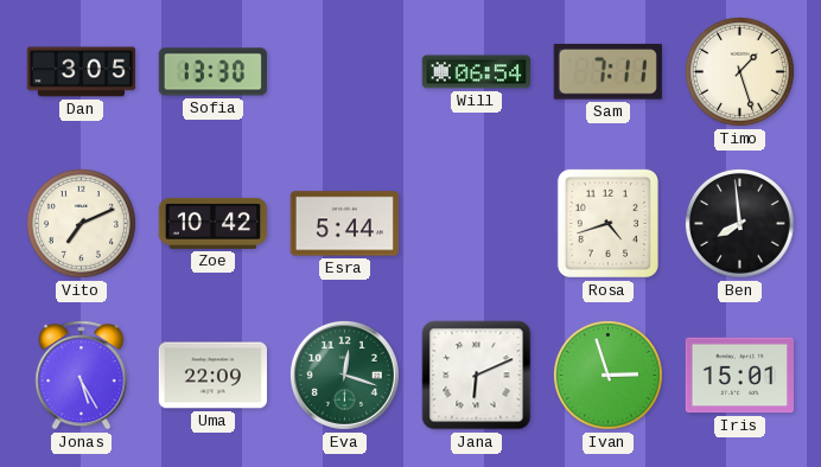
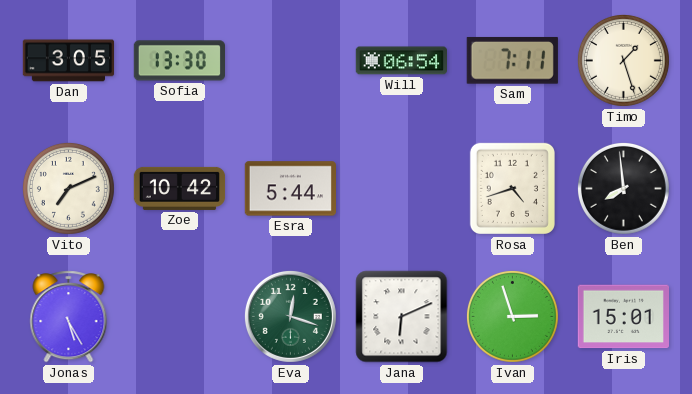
Uma: 22:09 -> none (212, 376)
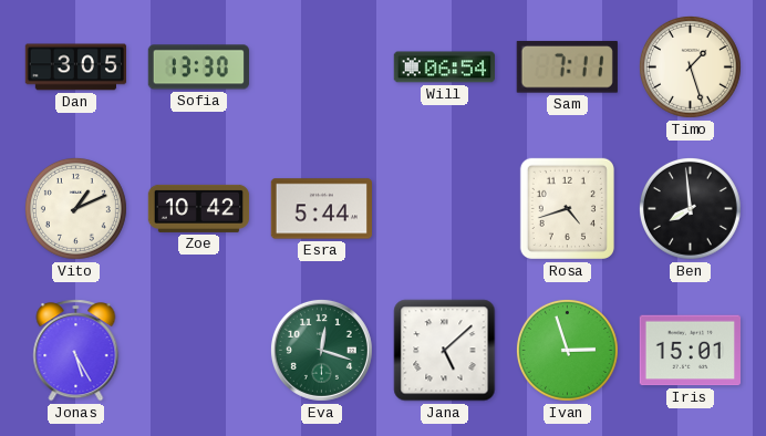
Vito: 7:11 -> 1:11 (75, 208)
Jana: 6:11 -> 5:08 (445, 351)
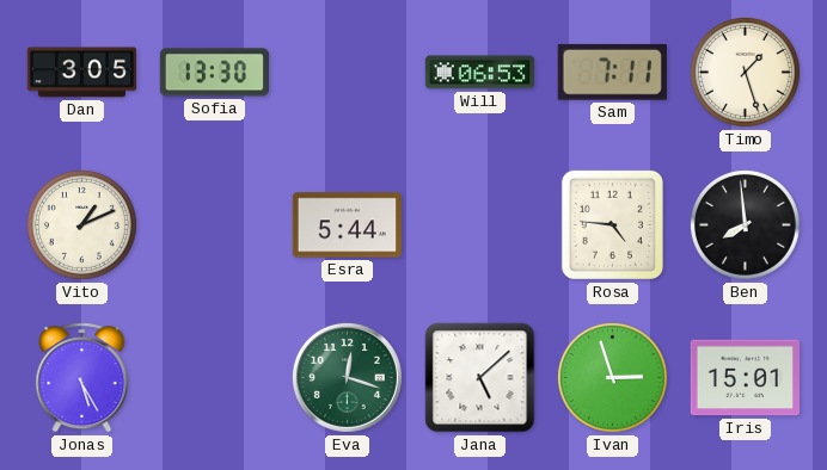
Will: 06:54 -> 06:53 (479, 73)
Zoe: 10:42 -> none (199, 208)
Rosa: 4:42 -> 4:46 (612, 224)
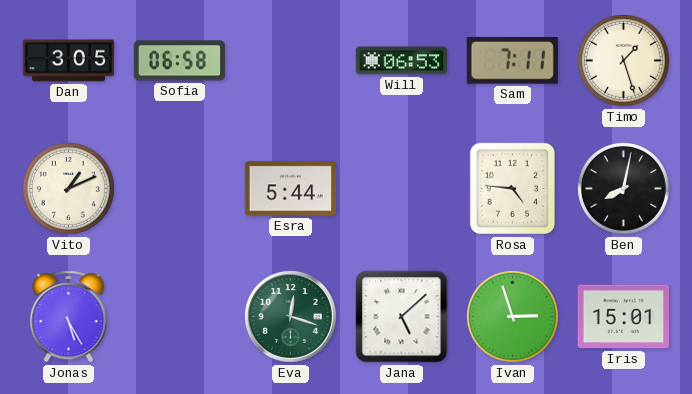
Sofia: 13:30 -> 06:58 (179, 61)
Ben: 7:59 -> 8:02 (623, 188)
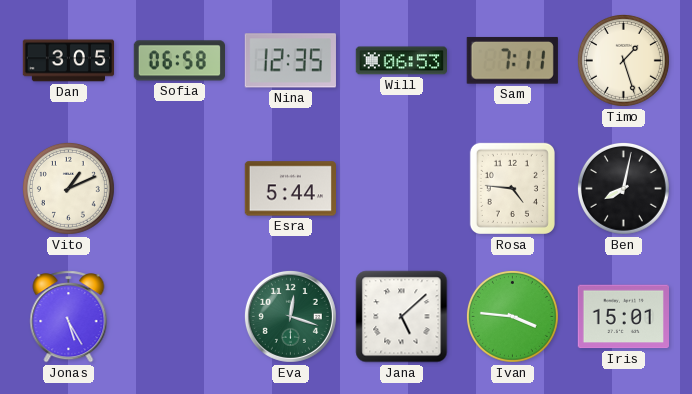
Nina: none -> 12:35 (290, 61)
Ivan: 2:57 -> 3:46 (512, 316)
